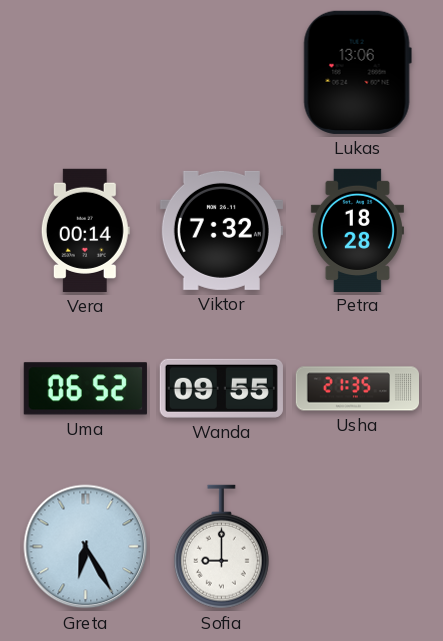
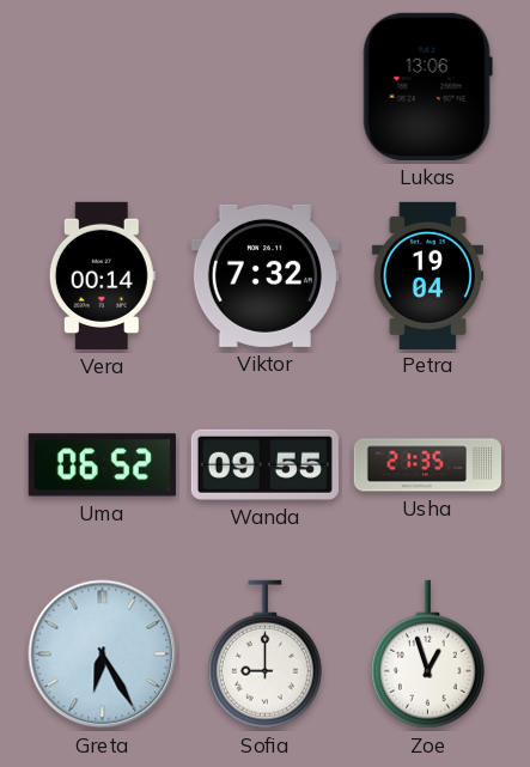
Petra: 18:28 -> 19:04 (427, 275)
Zoe: none -> 12:57 (427, 655)
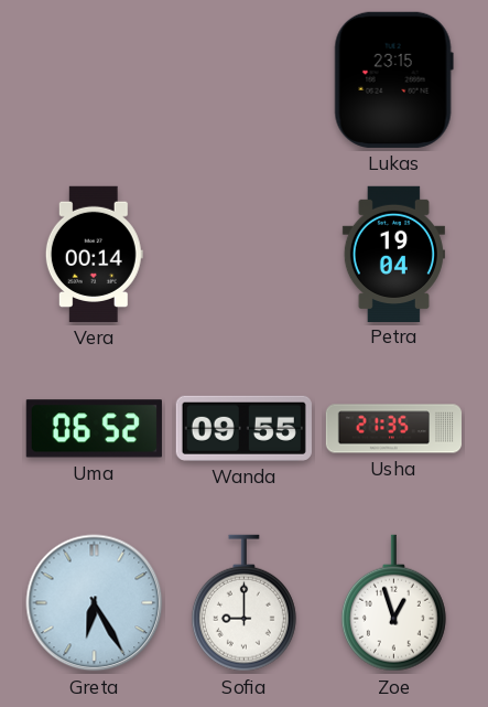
Lukas: 13:06 -> 23:15 (393, 79)
Viktor: 7:32 -> none (264, 275)
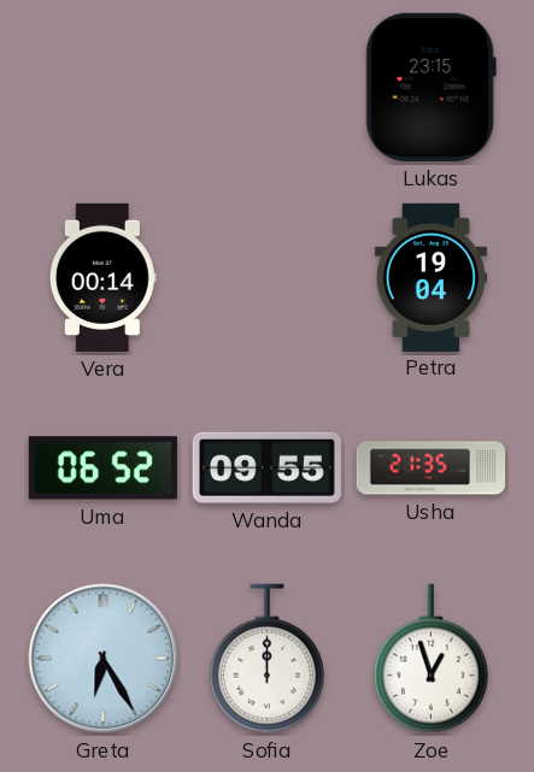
Sofia: 9:00 -> 12:00 (266, 659)
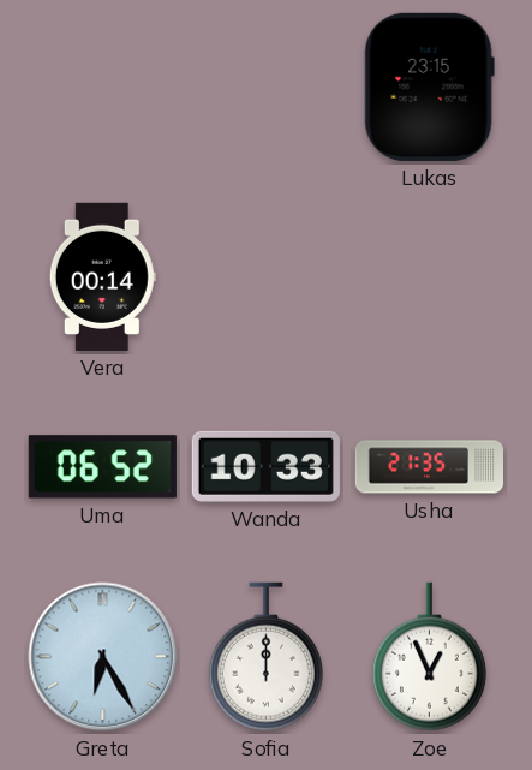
Petra: 19:04 -> none (430, 277)
Wanda: 09:55 -> 10:33 (265, 466)
Zoe: 12:57 -> 12:56 (429, 657)
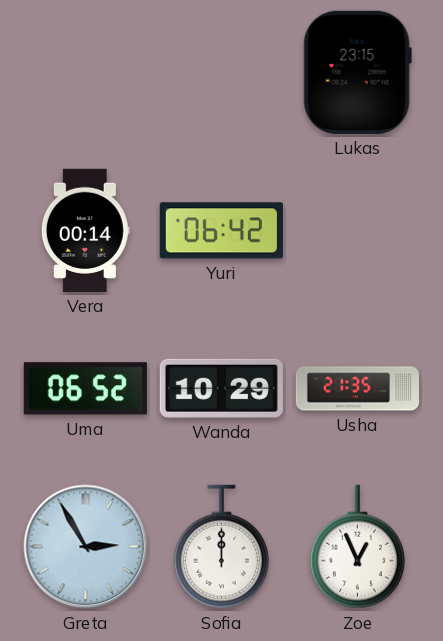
Yuri: none -> 06:42 (221, 231)
Wanda: 10:33 -> 10:29 (221, 388)
Greta: 6:25 -> 2:55 (86, 547)
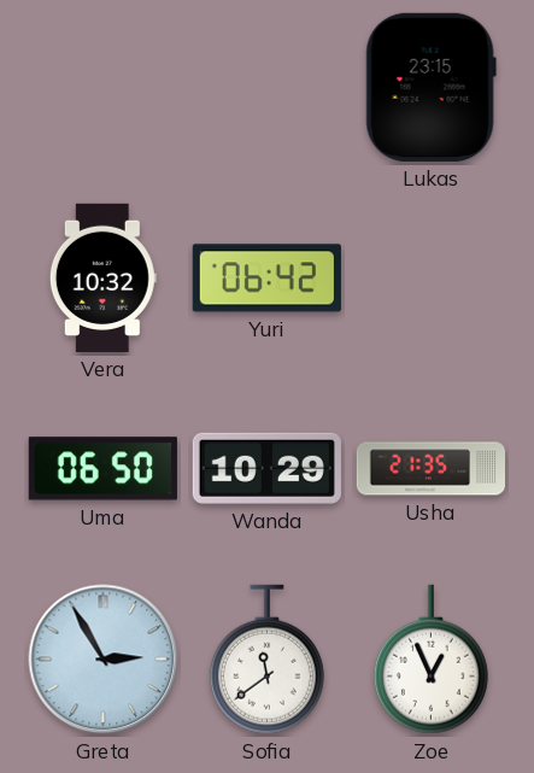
Vera: 00:14 -> 10:32 (102, 277)
Uma: 06:52 -> 06:50 (102, 469)
Sofia: 12:00 -> 11:39 (266, 660)
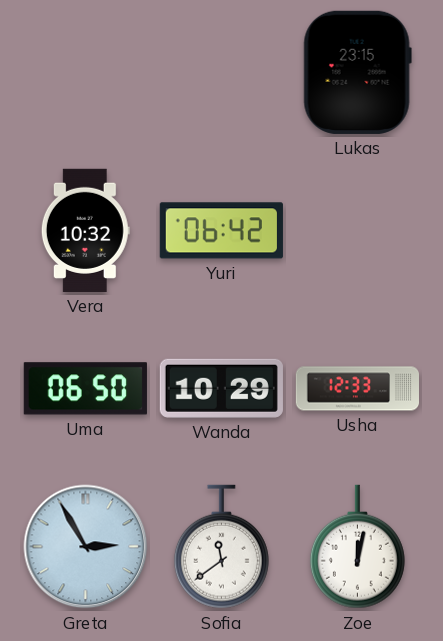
Usha: 21:35 -> 12:33 (357, 389)
Zoe: 12:56 -> 12:02 (357, 547)
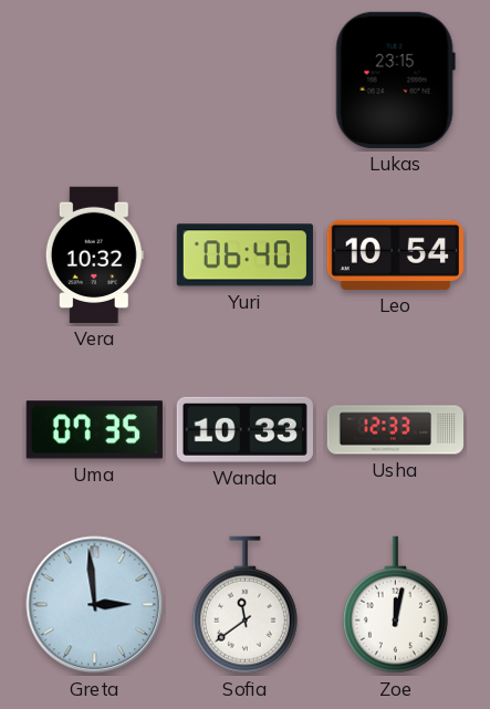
Yuri: 06:42 -> 06:40 (244, 256)
Leo: none -> 10:54 (395, 254)
Uma: 06:50 -> 07:35 (94, 430)
Wanda: 10:29 -> 10:33 (244, 429)
Greta: 2:55 -> 2:59 (95, 605)
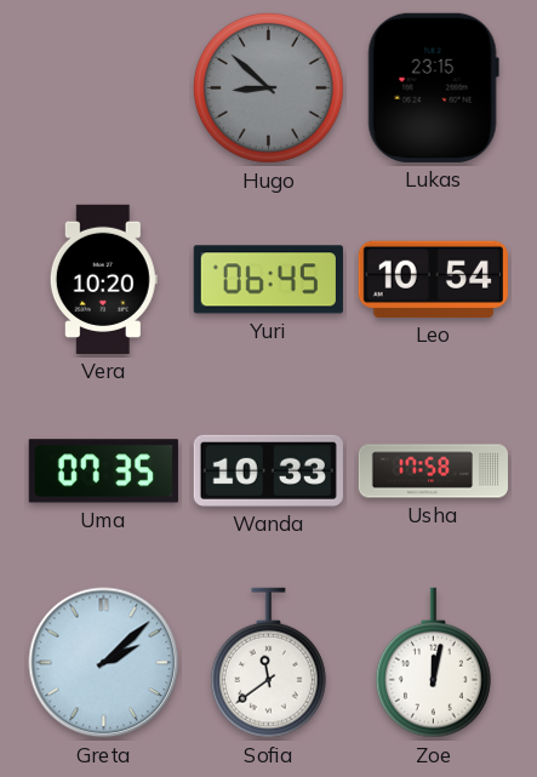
Hugo: none -> 8:52 (268, 87)
Vera: 10:32 -> 10:20 (103, 279)
Yuri: 06:40 -> 06:45 (268, 280)
Usha: 12:33 -> 17:58 (433, 472)
Greta: 2:59 -> 2:08 (104, 663)
